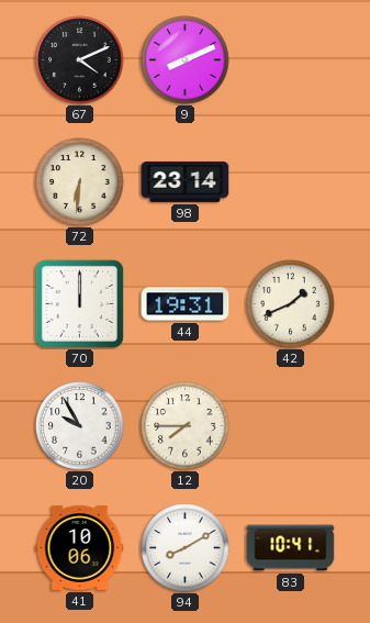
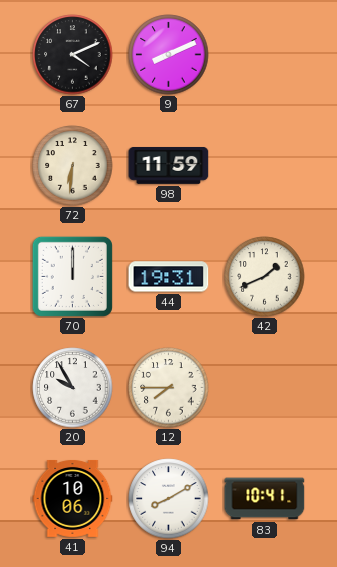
98: 23:14 -> 11:59 (169, 165)
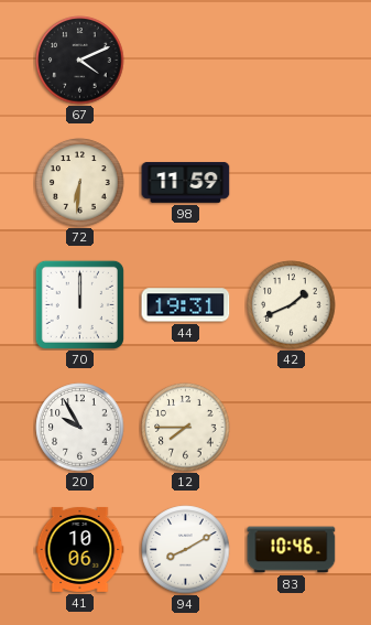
9: 8:11 -> none (169, 55)
83: 10:41 -> 10:46 (292, 550)
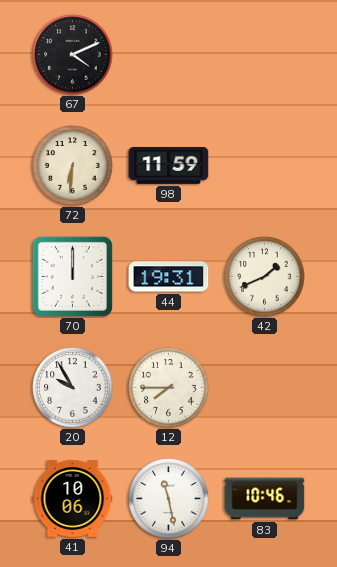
94: 8:10 -> 11:28 (169, 499)
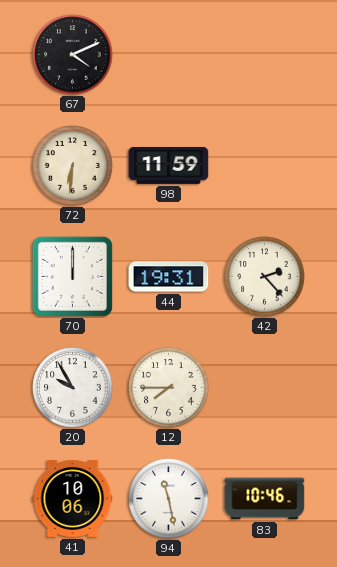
42: 1:41 -> 2:23 (265, 277)
